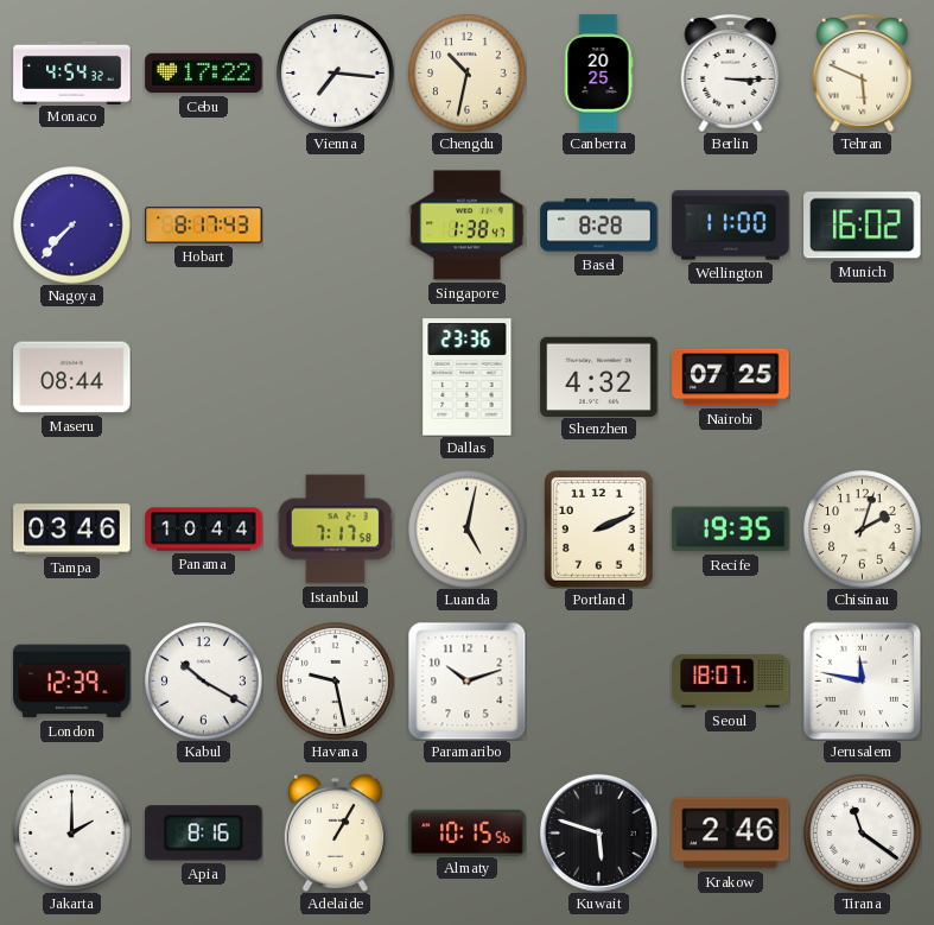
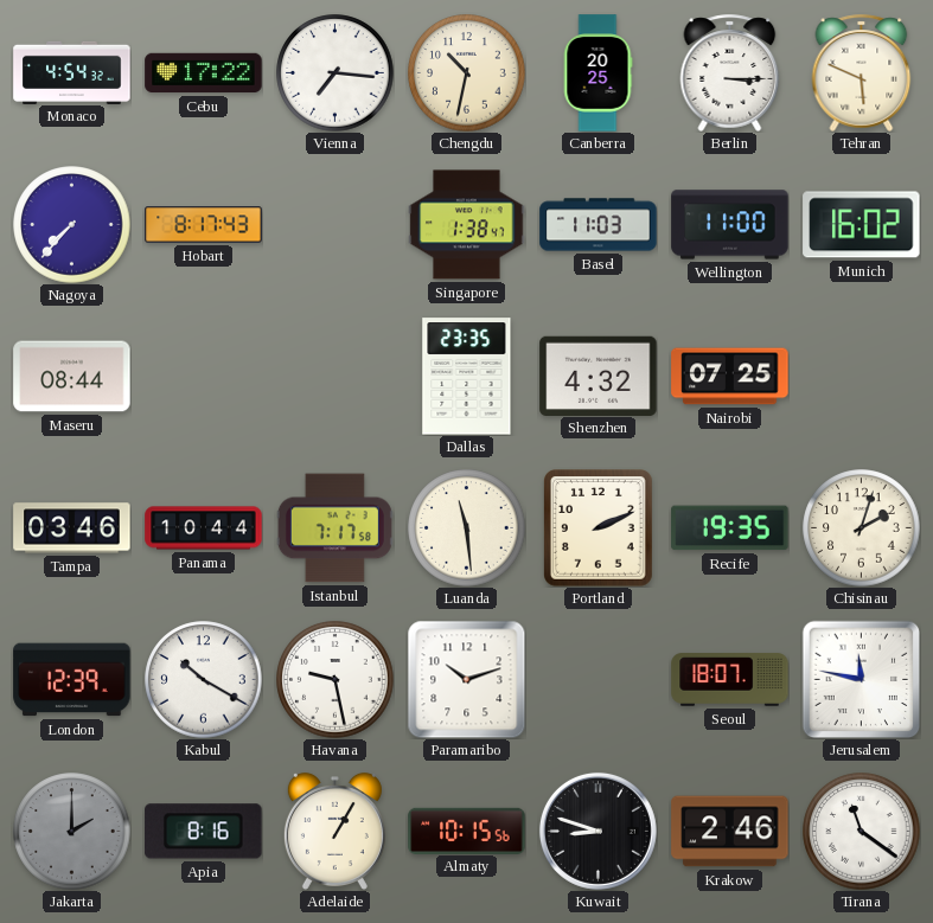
Basel: 8:28 -> 11:03 (599, 225)
Dallas: 23:36 -> 23:35 (467, 377)
Luanda: 5:02 -> 11:29 (467, 528)
Jakarta dial: white -> grey (72, 832)
Kuwait: 5:48 -> 8:48 (597, 831)
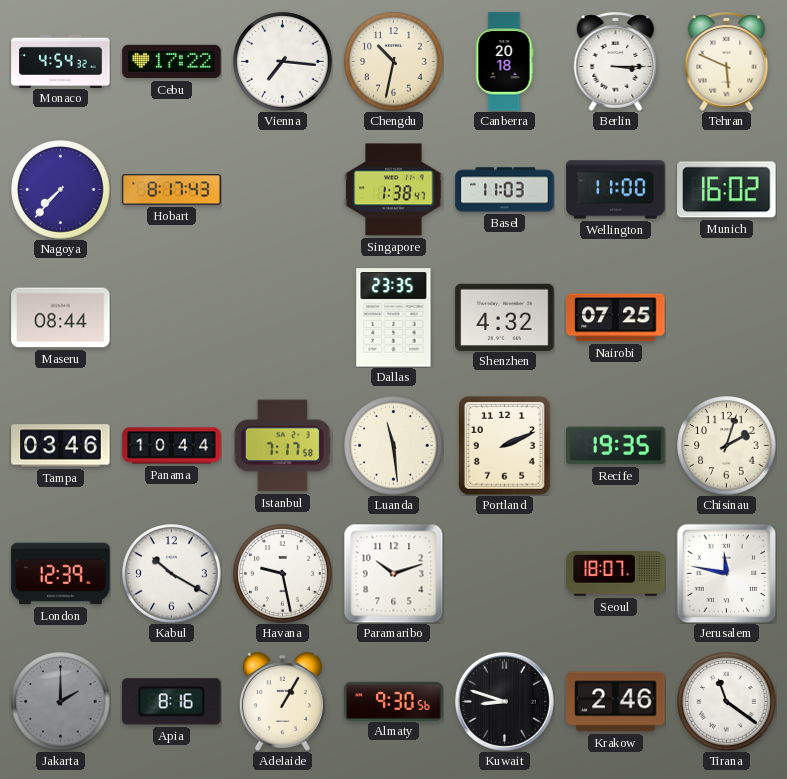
Canberra: 20:25 -> 20:18 (504, 62)
Almaty: 10:15 -> 9:30 (394, 701)
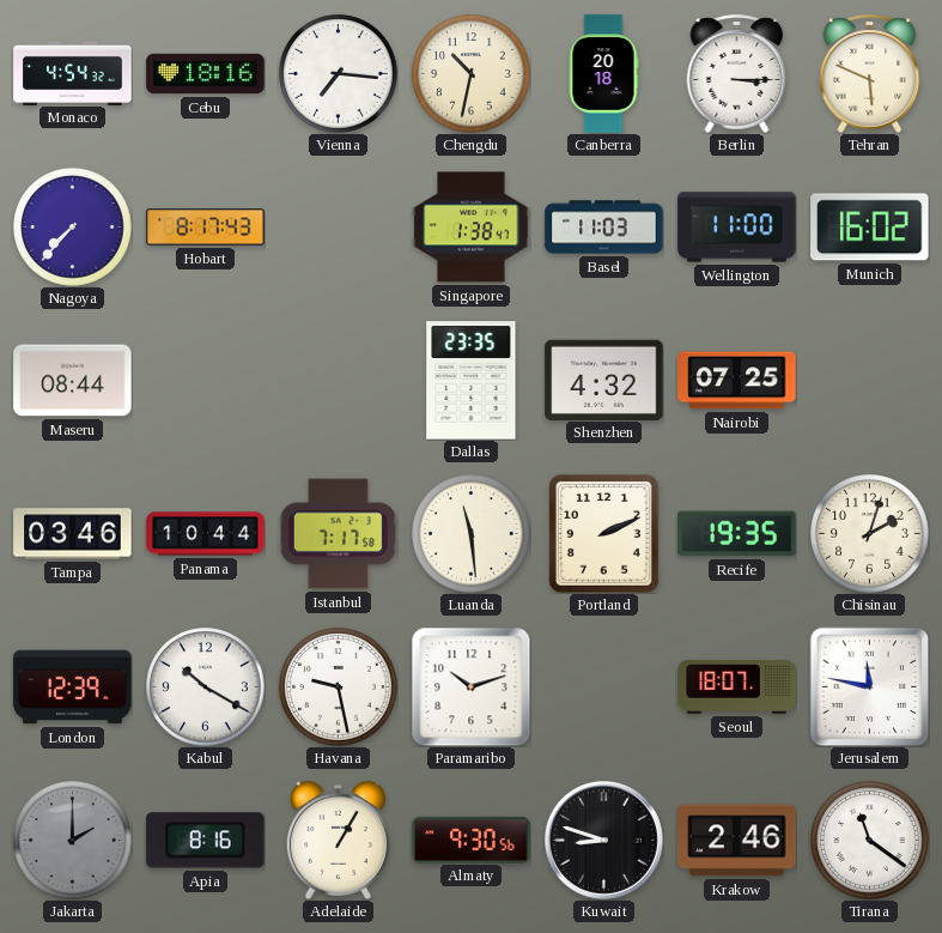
Cebu: 17:22 -> 18:16 (206, 74)
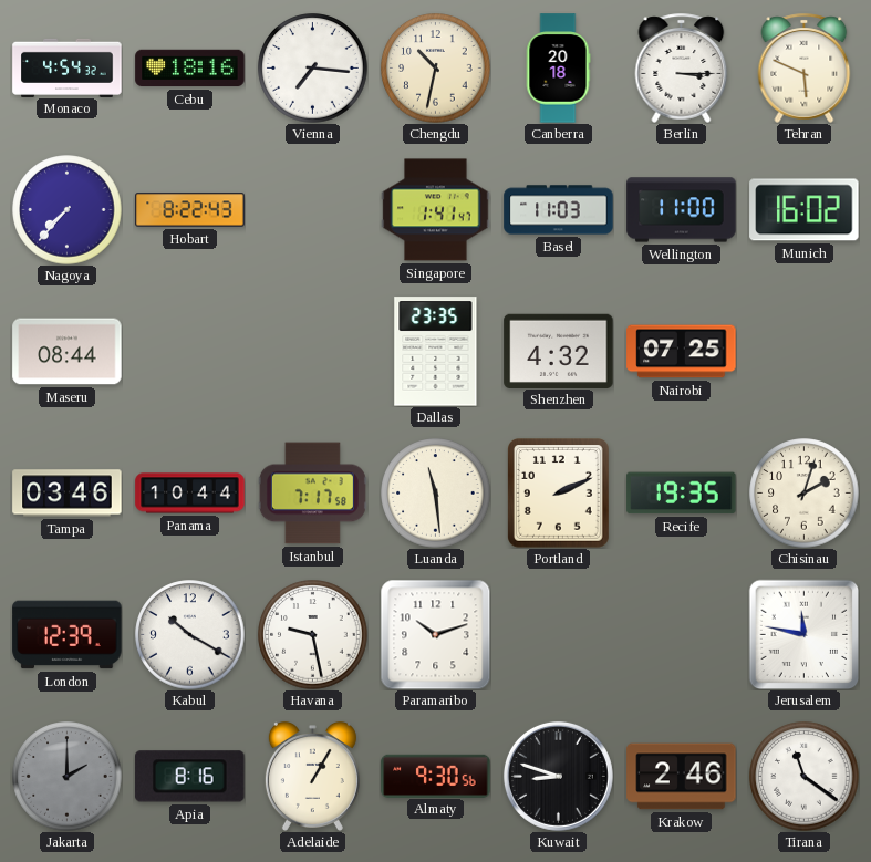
Hobart: 8:17 -> 8:22 (190, 210)
Singapore: 1:38 -> 1:41 (436, 210)
Seoul: 18:07 -> none (737, 687)
